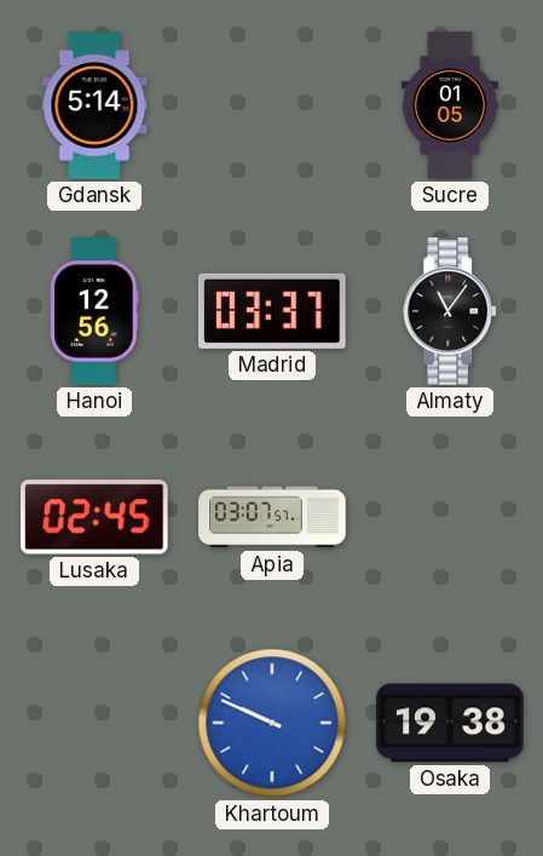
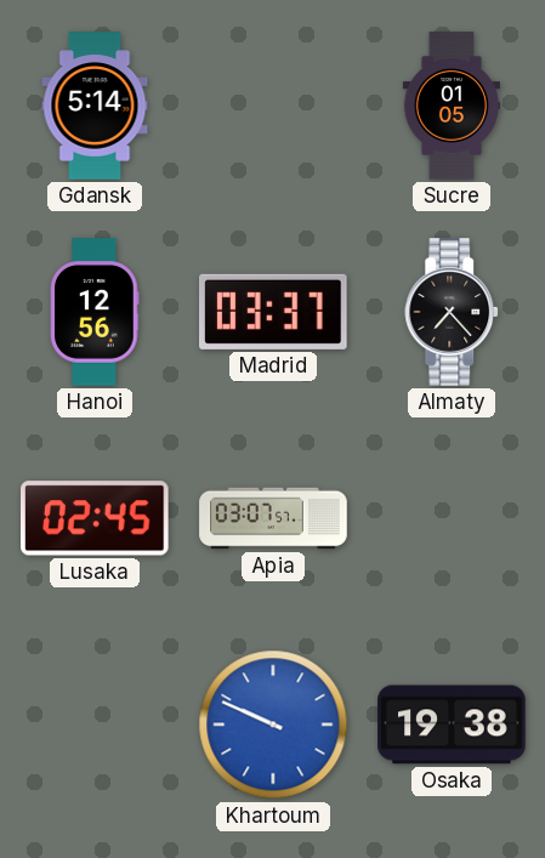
Almaty: 11:06 -> 7:23 (453, 312)
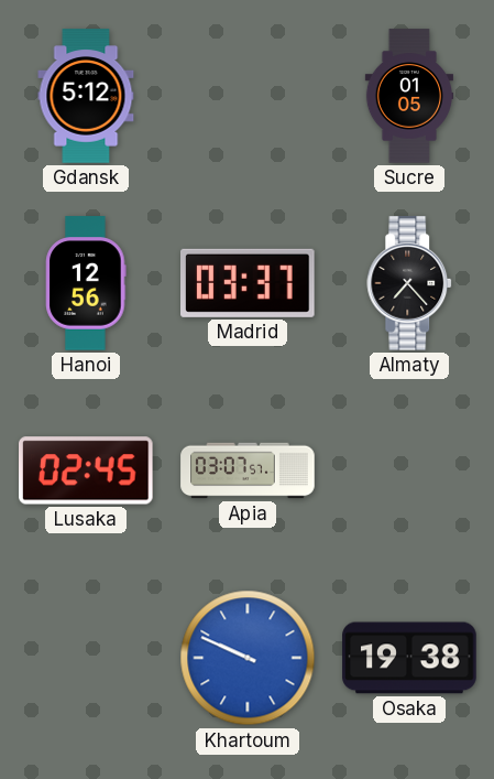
Gdansk: 5:14 -> 5:12 (86, 96)
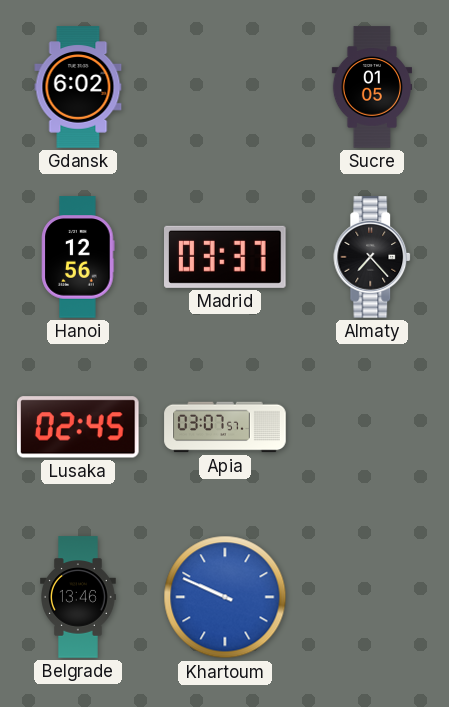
Gdansk: 5:12 -> 6:02 (78, 87)
Belgrade: none -> 13:46 (79, 597)
Osaka: 19:38 -> none (409, 658)
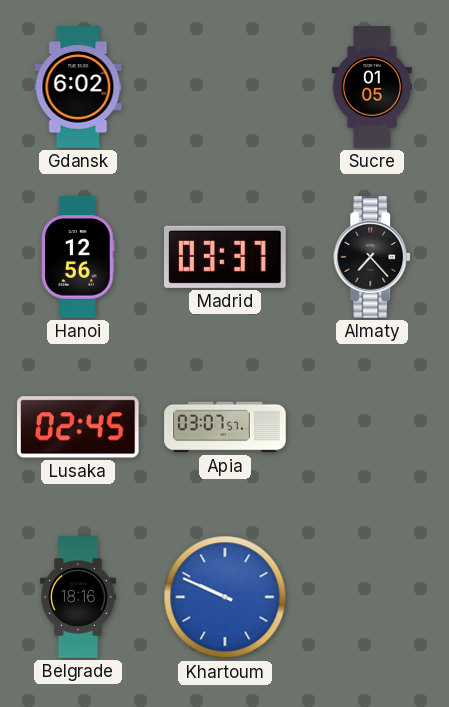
Belgrade: 13:46 -> 18:16 (79, 597)
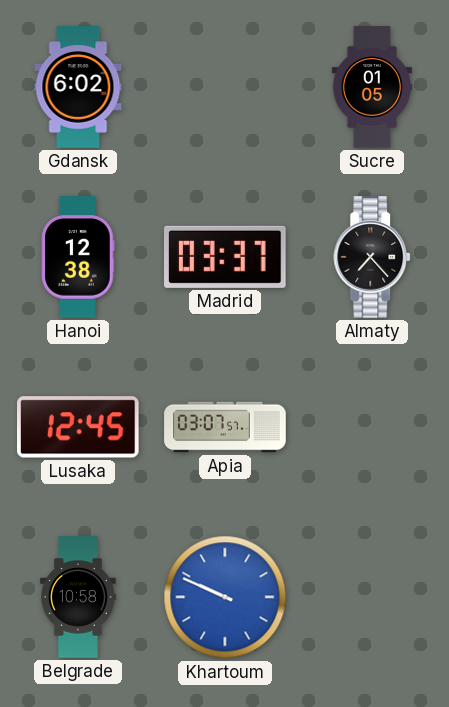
Hanoi: 12:56 -> 12:38 (78, 257)
Lusaka: 02:45 -> 12:45 (79, 427)
Belgrade: 18:16 -> 10:58 (79, 597)
